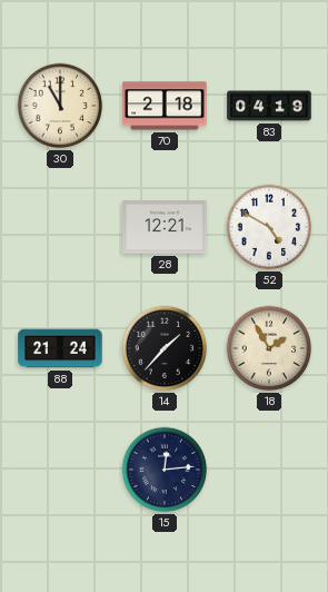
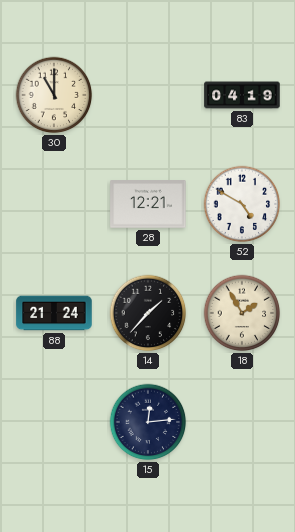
70: 2:18 -> none (165, 106)
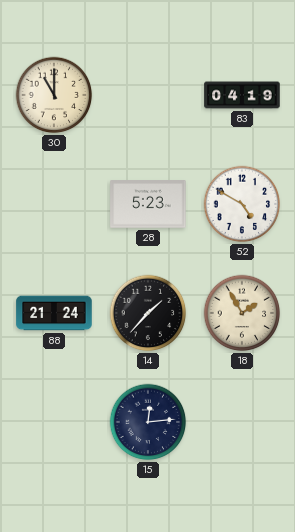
28: 12:21 -> 5:23 (148, 204)
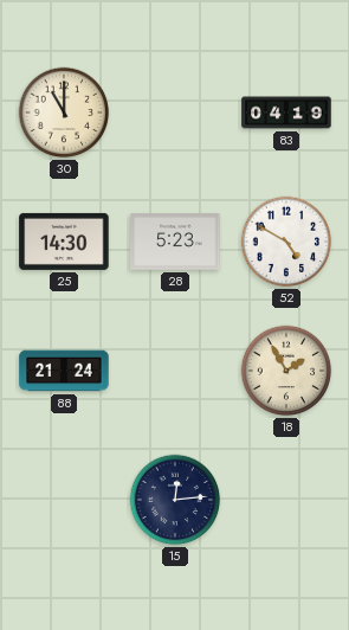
25: none -> 14:30 (64, 242)
14: 1:37 -> none (148, 313)
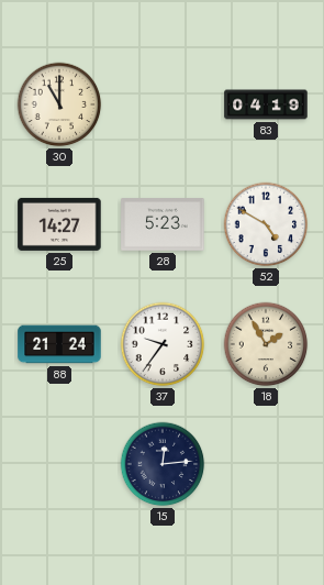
25: 14:30 -> 14:27 (59, 224)
37: none -> 9:36 (163, 344)
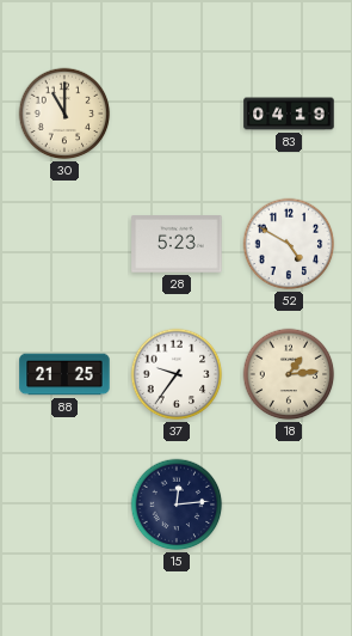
25: 14:27 -> none (59, 224)
88: 21:24 -> 21:25 (64, 374)
18: 1:55 -> 1:14 (289, 374)
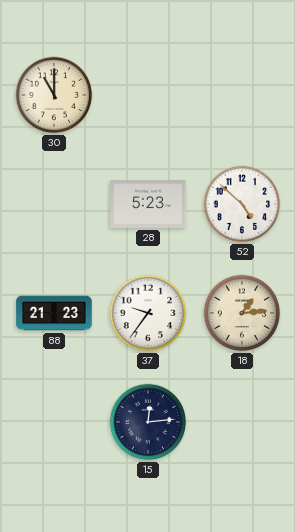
83: 04:19 -> none (289, 114)
52: 4:50 -> 4:52 (242, 204)
88: 21:25 -> 21:23 (54, 313)
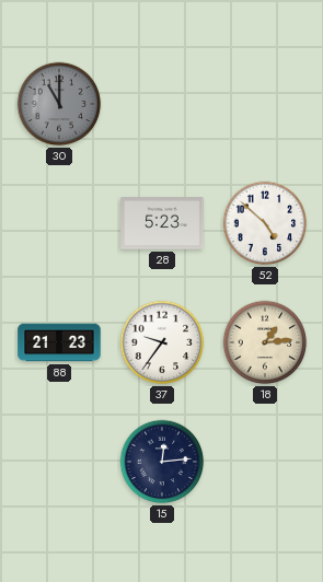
30 dial: cream -> grey (59, 104)
